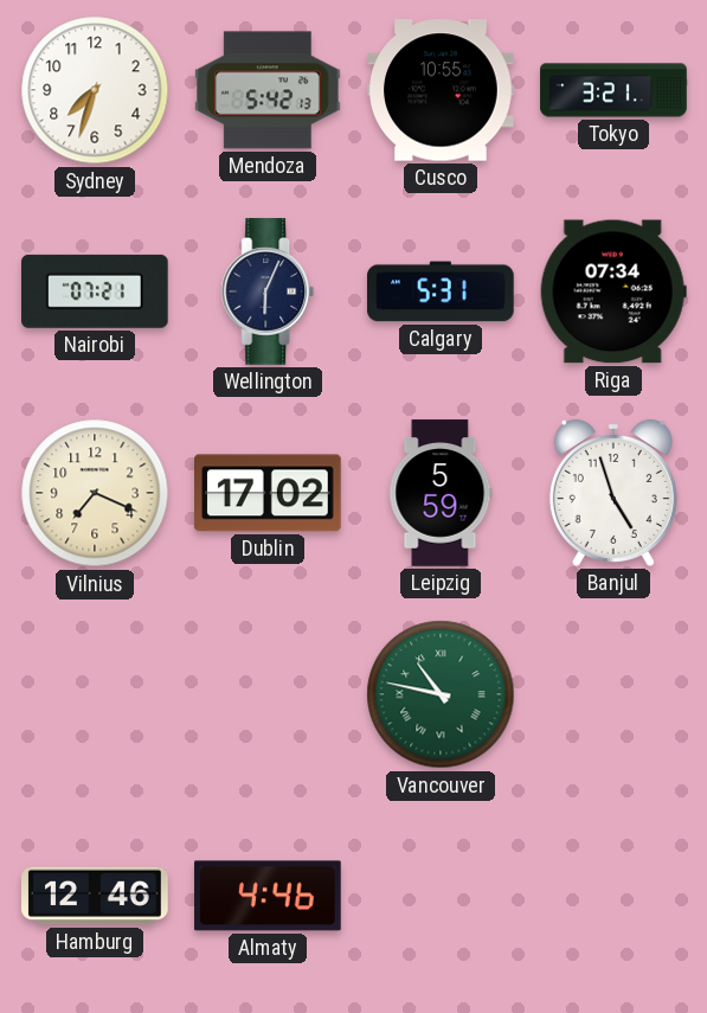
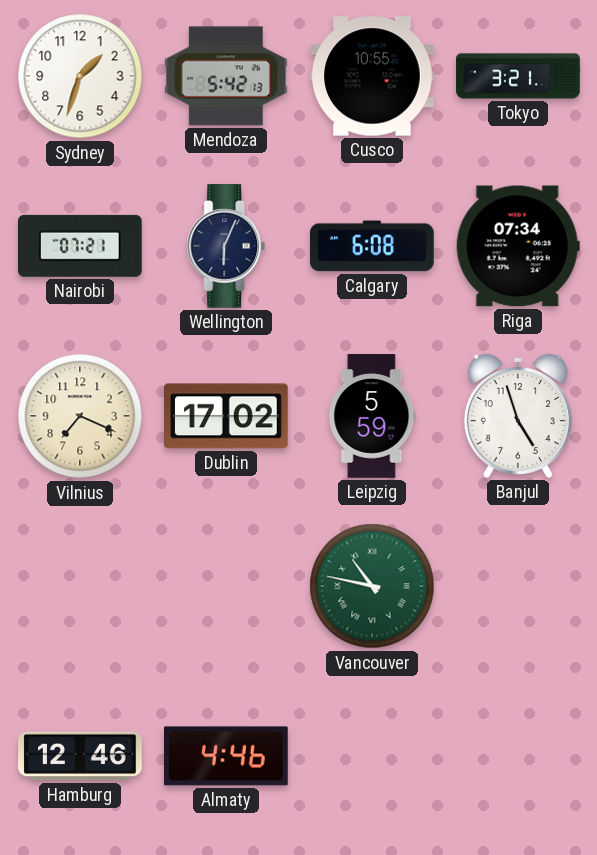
Sydney: 7:33 -> 1:33 (80, 76)
Calgary: 5:31 -> 6:08 (372, 246)
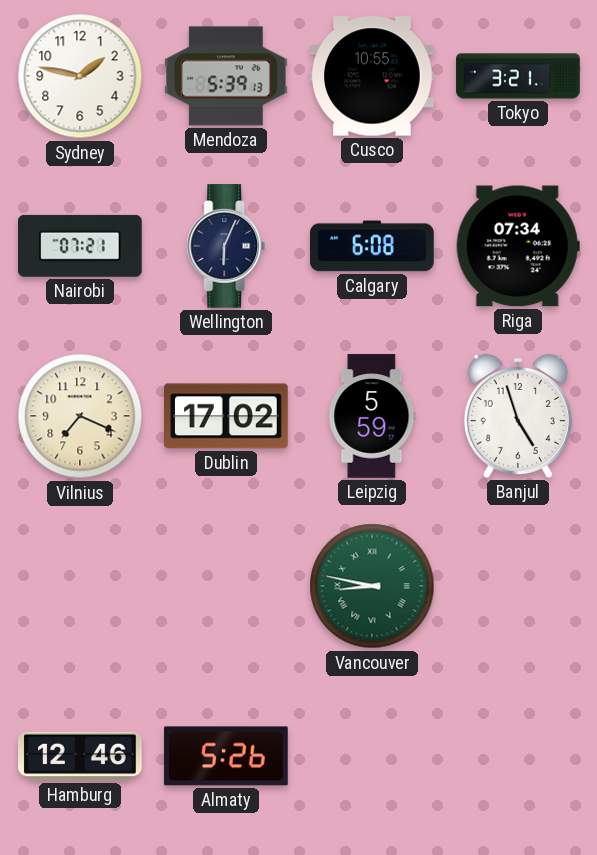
Sydney: 1:33 -> 1:47 (80, 76)
Mendoza: 5:42 -> 5:39 (227, 76)
Vancouver: 10:47 -> 8:47 (372, 586)
Almaty: 4:46 -> 5:26 (226, 756)
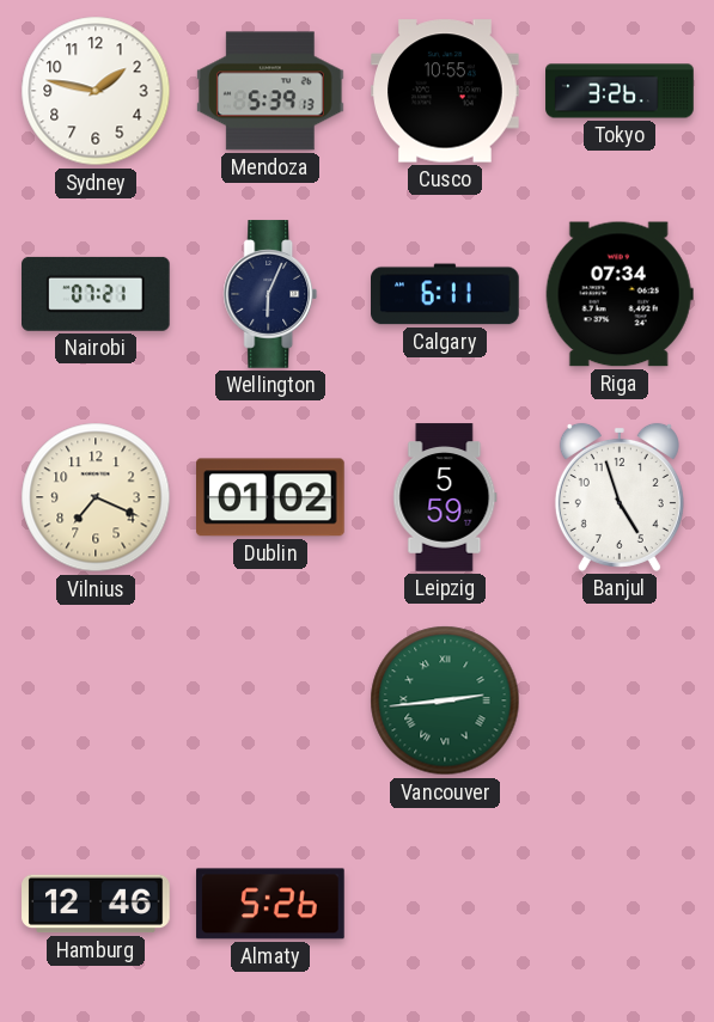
Tokyo: 3:21 -> 3:26 (620, 91)
Calgary: 6:08 -> 6:11 (445, 294)
Dublin: 17:02 -> 01:02 (270, 497)
Vancouver: 8:47 -> 2:44 (445, 700)
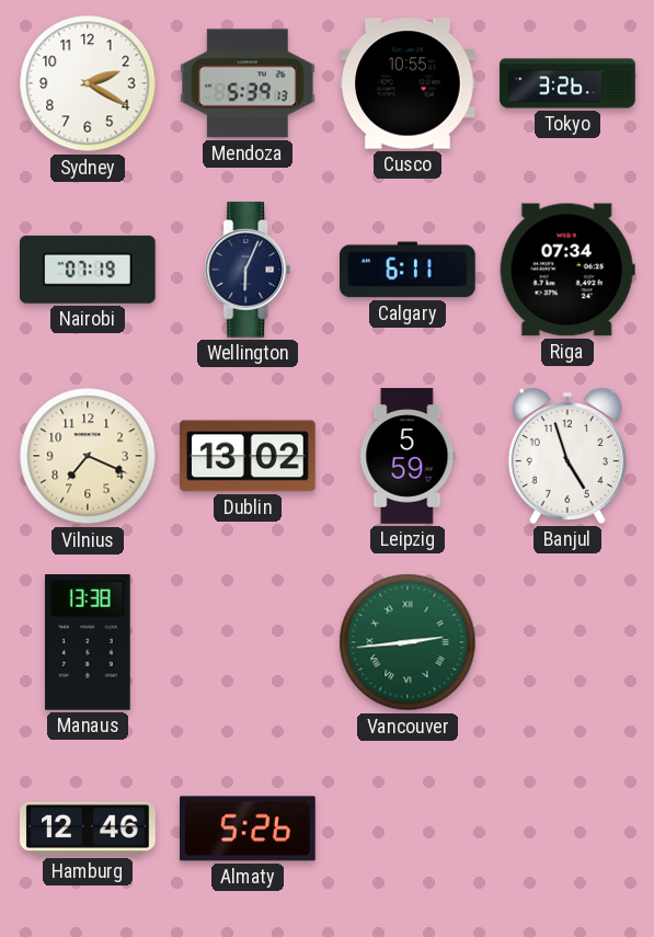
Sydney: 1:47 -> 2:20 (88, 83)
Nairobi: 07:21 -> 07:19 (89, 270)
Dublin: 01:02 -> 13:02 (248, 456)
Manaus: none -> 13:38 (88, 643)
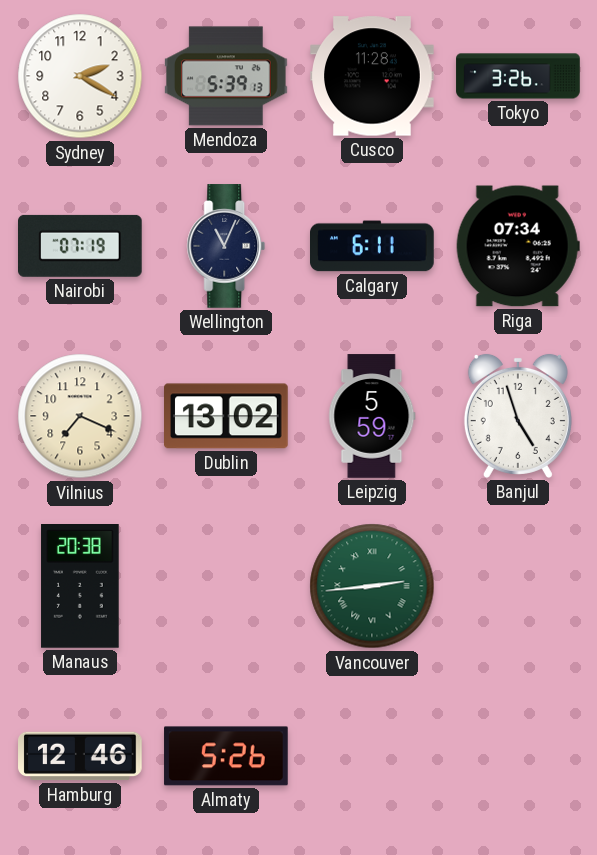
Cusco: 10:55 -> 11:28 (372, 76)
Wellington: 6:04 -> 11:04 (226, 246)
Manaus: 13:38 -> 20:38 (80, 587)
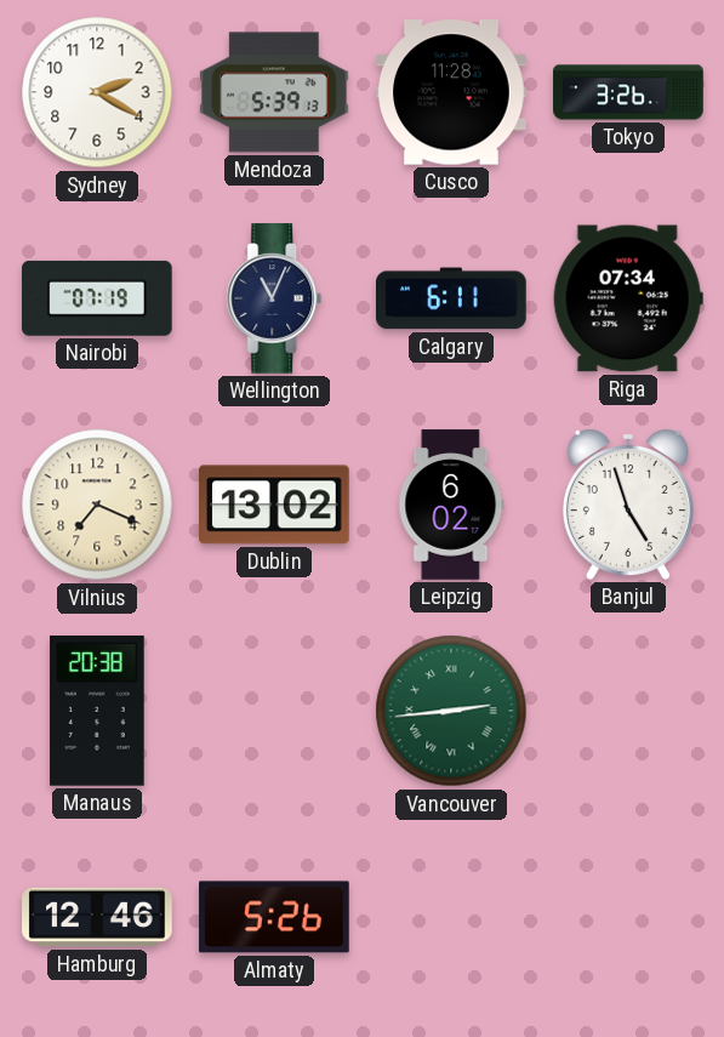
Leipzig: 5:59 -> 6:02 (451, 505)
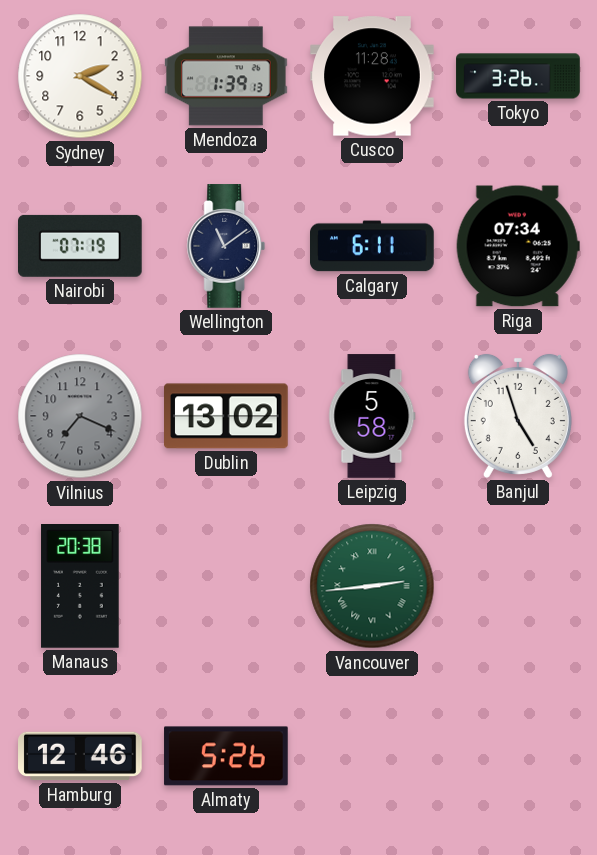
Mendoza: 5:39 -> 1:39 (227, 76)
Wellington: 11:04 -> 11:09 (226, 246)
Vilnius dial: cream -> grey (80, 416)
Leipzig: 6:02 -> 5:58 (372, 416)
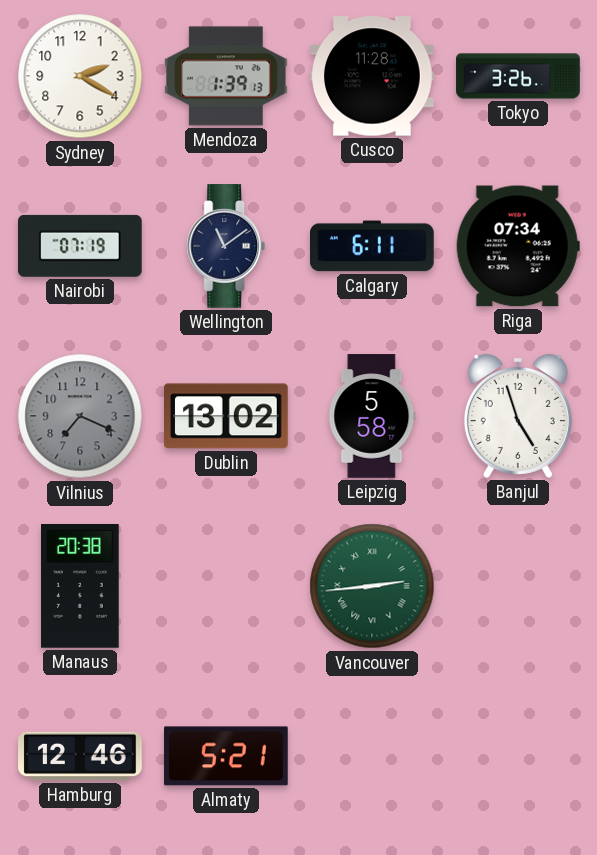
Almaty: 5:26 -> 5:21 (226, 756)
